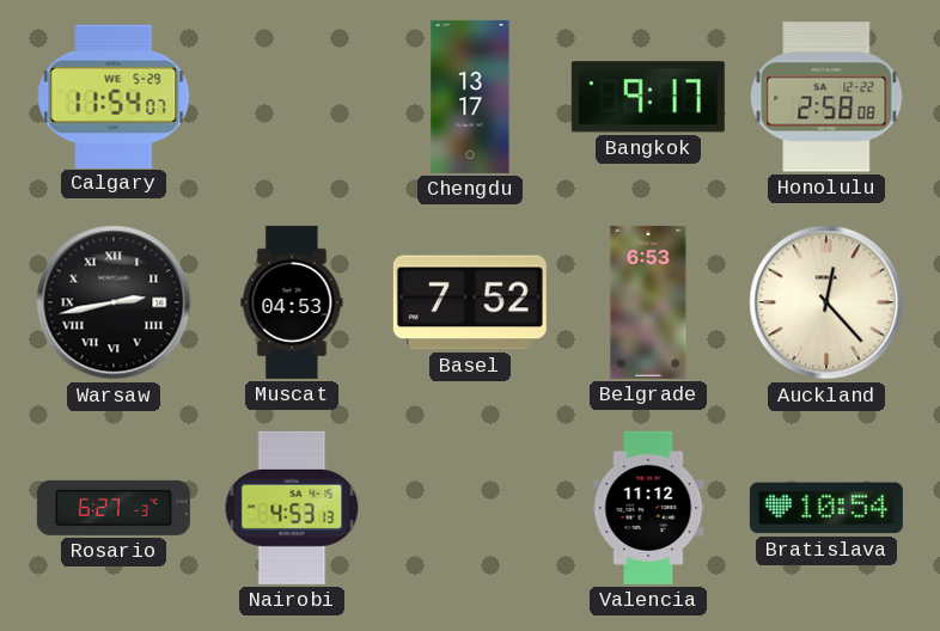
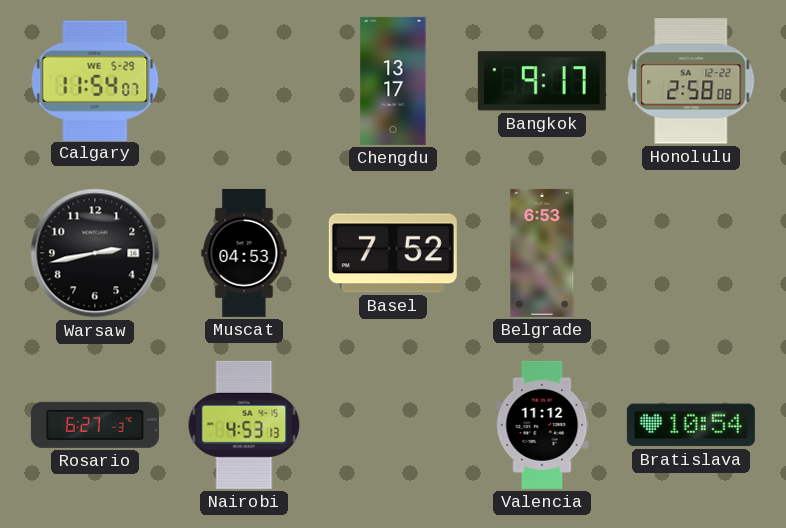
Warsaw numerals: Roman -> Arabic (95, 253)
Auckland: 12:23 -> none (826, 302)
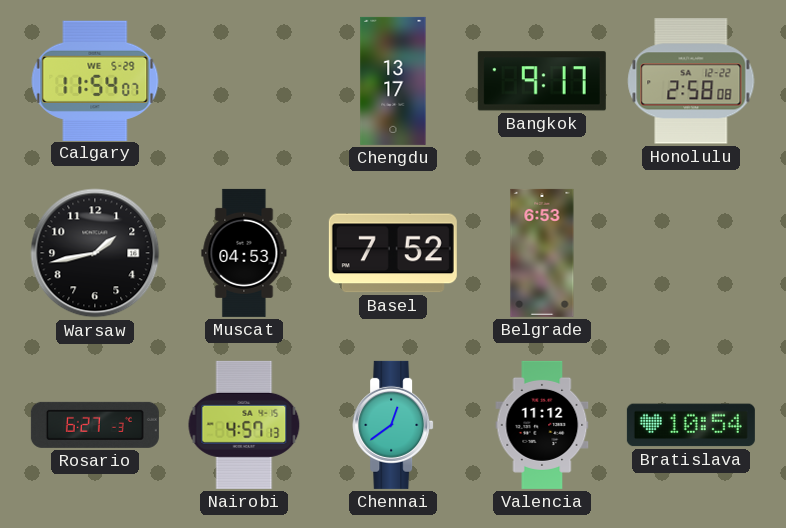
Warsaw: 2:43 -> 1:43 (95, 253)
Nairobi: 4:53 -> 4:57 (244, 425)
Chennai: none -> 12:39 (393, 425)
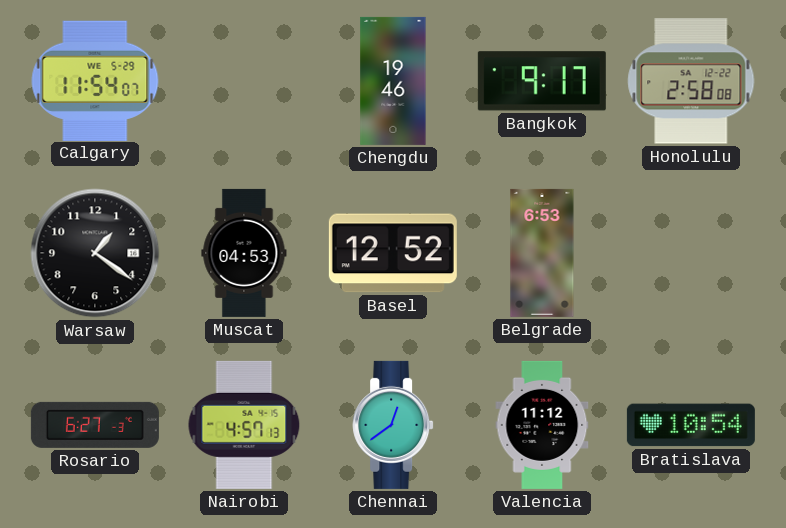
Chengdu: 13:17 -> 19:46 (393, 81)
Warsaw: 1:43 -> 1:21 (95, 253)
Basel: 7:52 -> 12:52 (393, 253)
